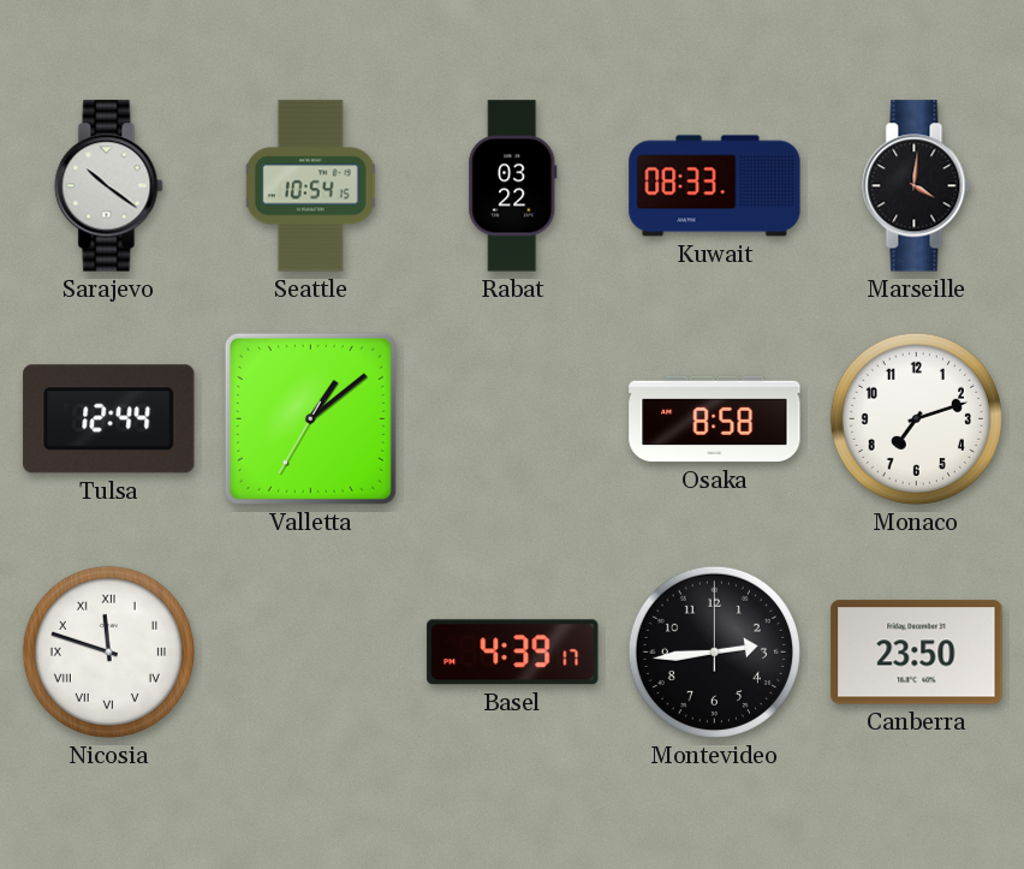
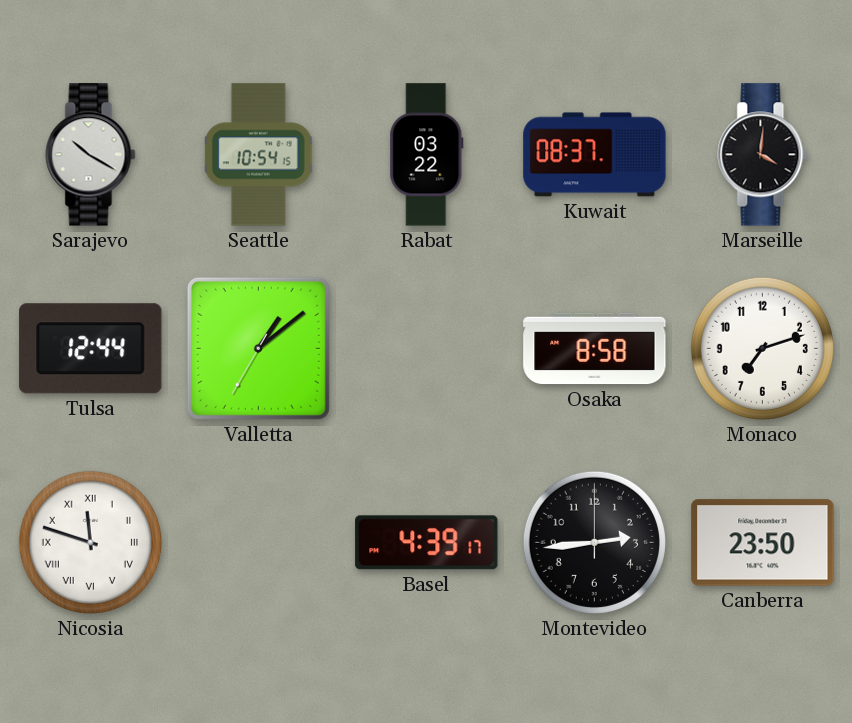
Sarajevo: 10:21 -> 10:20 (91, 155)
Kuwait: 08:33 -> 08:37 (595, 155)
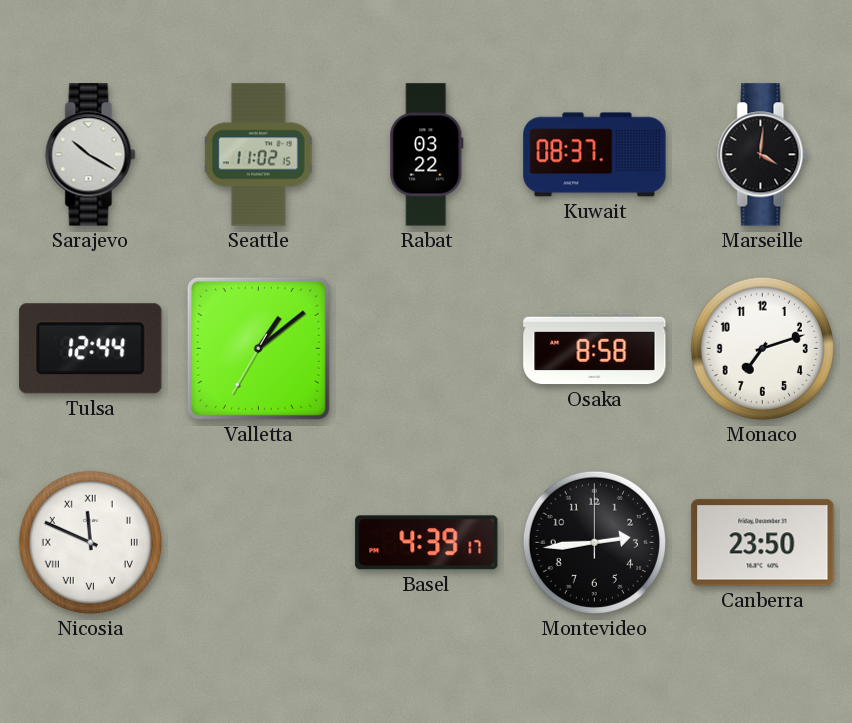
Seattle: 10:54 -> 11:02 (259, 155)
Nicosia: 11:48 -> 11:49 (90, 542)
